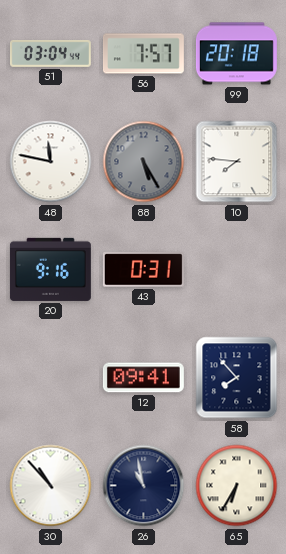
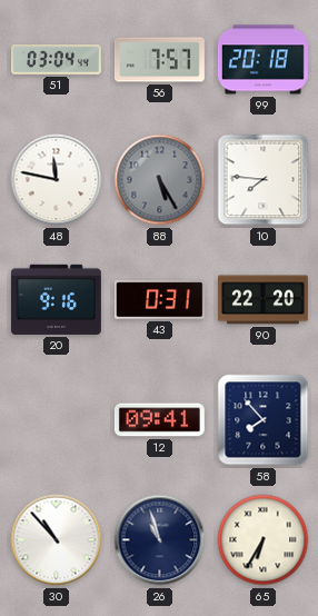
90: none -> 22:20 (262, 300)
26: 10:58 -> 10:57 (160, 540)
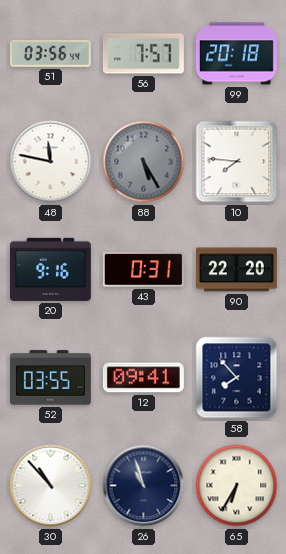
51: 03:04 -> 03:56 (50, 53)
52: none -> 03:55 (50, 378)
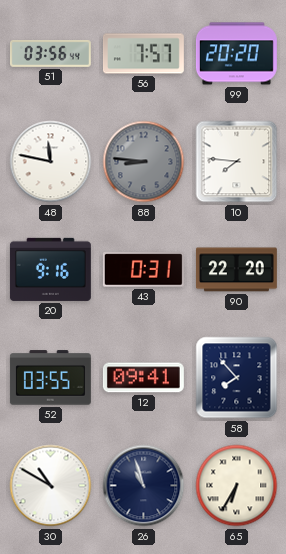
99: 20:18 -> 20:20 (236, 54)
88: 5:25 -> 8:46 (144, 162)
30: 10:53 -> 10:50 (51, 486)
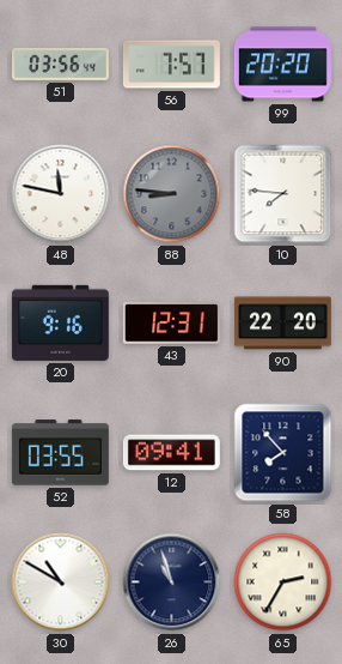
43: 0:31 -> 12:31 (171, 324)
65: 6:35 -> 2:35 (283, 582)
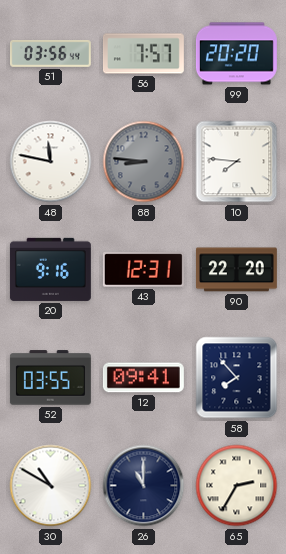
26: 10:57 -> 11:00 (144, 486)
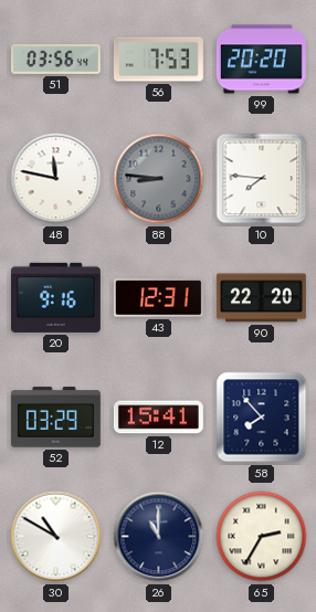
56: 7:57 -> 7:53 (158, 60)
52: 03:55 -> 03:29 (55, 418)
12: 09:41 -> 15:41 (158, 418)
